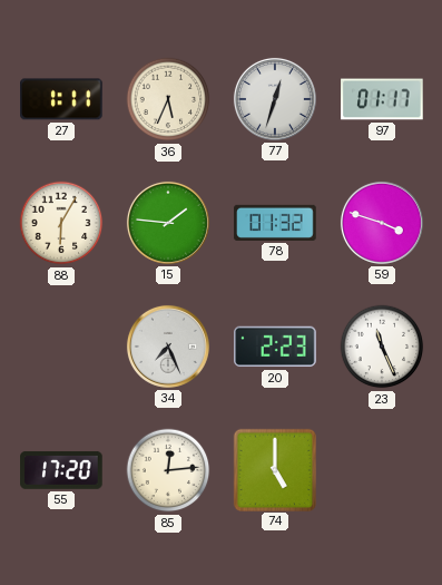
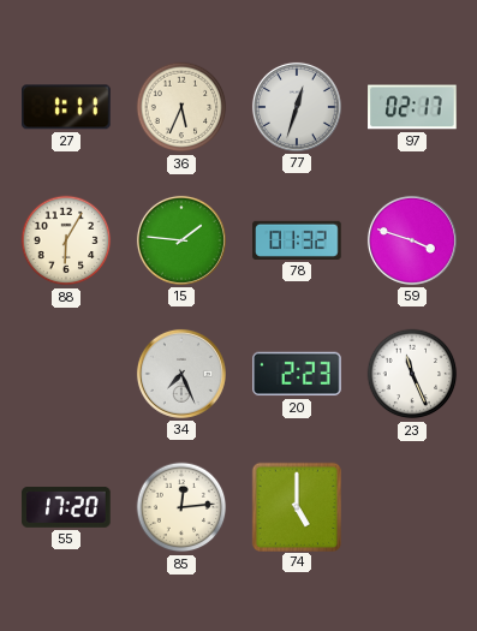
97: 01:17 -> 02:17 (412, 107)
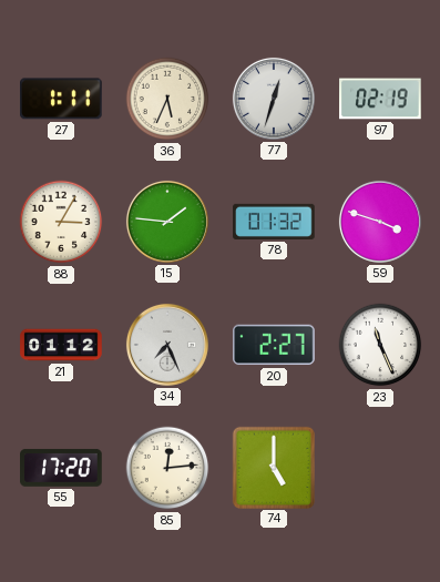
97: 02:17 -> 02:19 (380, 99)
88: 6:05 -> 3:05 (61, 222)
21: none -> 01:12 (61, 345)
20: 2:23 -> 2:27 (274, 345)
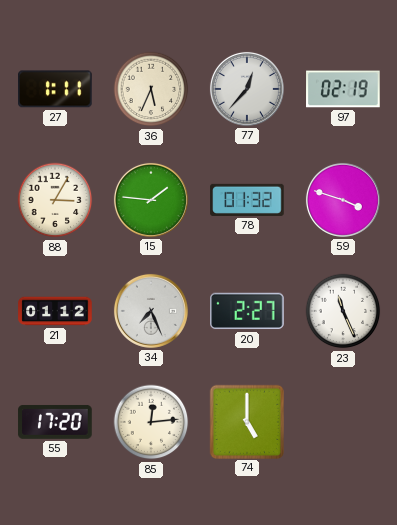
77: 12:33 -> 12:37 (247, 89)
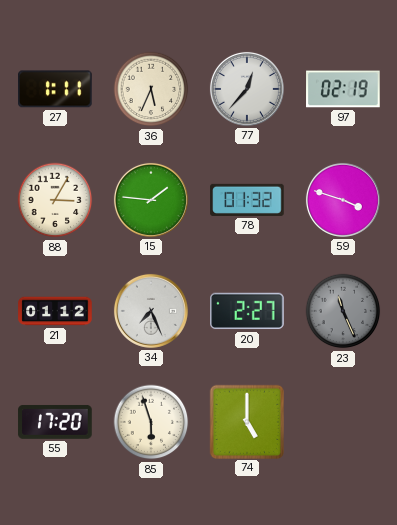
23 dial: white -> grey (343, 311)
85: 12:14 -> 5:57 (151, 422)
